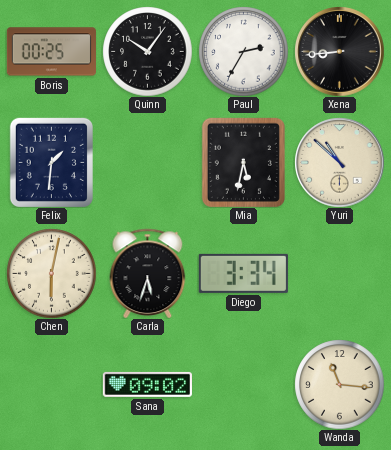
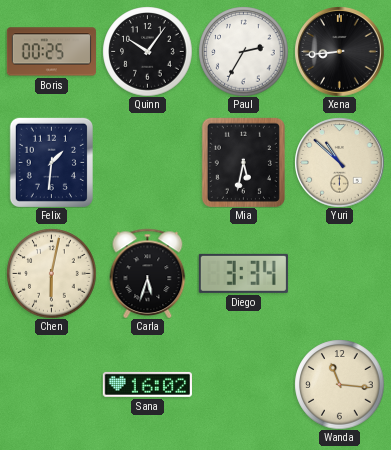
Sana: 09:02 -> 16:02 (147, 384)
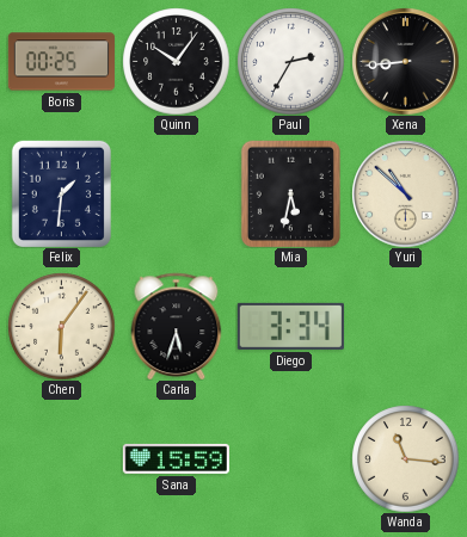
Chen: 6:02 -> 6:06 (61, 326)
Sana: 16:02 -> 15:59 (176, 458)
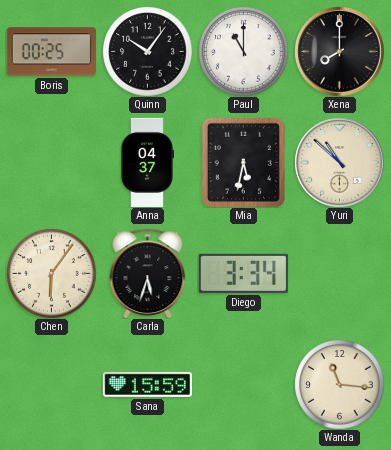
Paul: 2:35 -> 11:00 (243, 51)
Xena: 8:44 -> 8:00 (339, 51)
Felix: 1:31 -> none (61, 193)
Anna: none -> 04:37 (146, 162)
